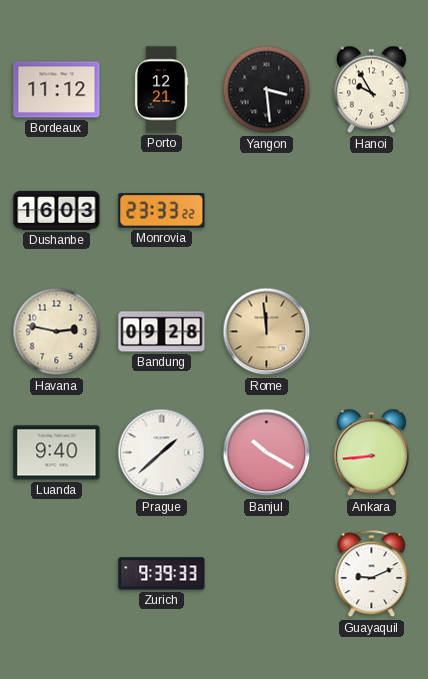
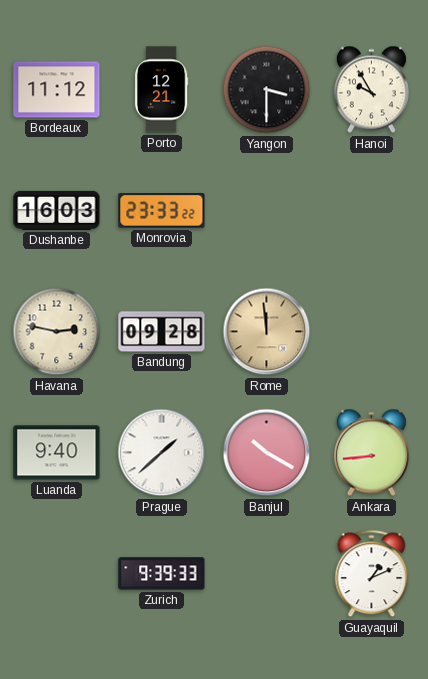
Yangon: 3:29 -> 3:30 (267, 90)
Guayaquil: 9:11 -> 1:11 (372, 574)
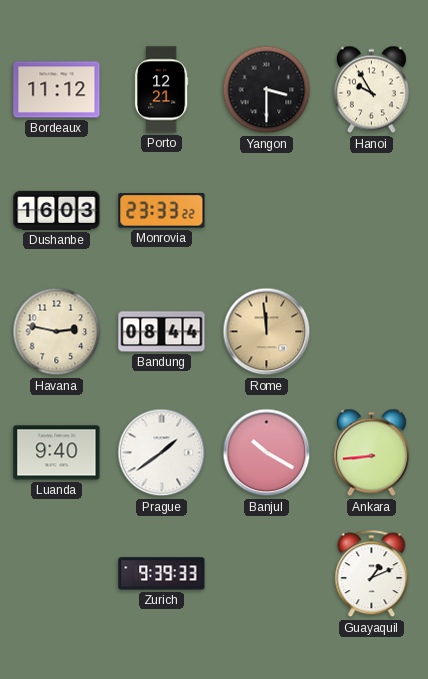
Bandung: 09:28 -> 08:44 (162, 332)
Prague: 1:38 -> 1:39 (162, 453)
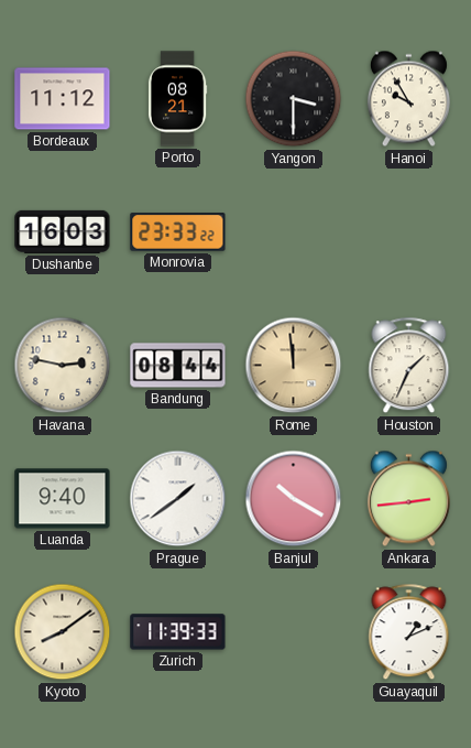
Porto: 12:21 -> 08:21 (177, 99)
Houston: none -> 1:34 (409, 366)
Ankara: 8:44 -> 2:44 (408, 499)
Kyoto: none -> 8:09 (63, 632)
Zurich: 9:39 -> 11:39 (178, 632)
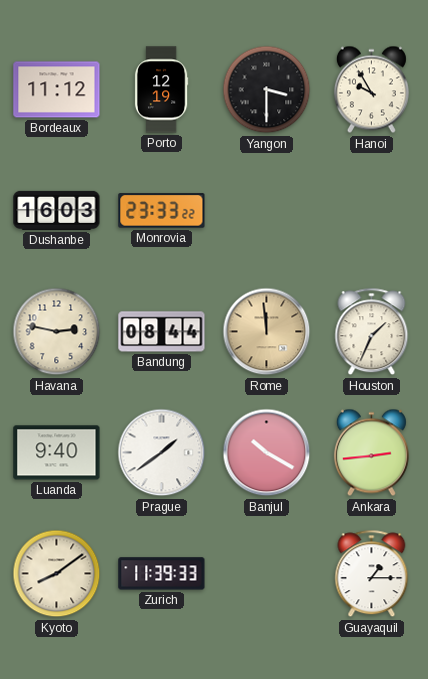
Porto: 08:21 -> 12:19 (161, 90)
Guayaquil: 1:11 -> 1:15 (372, 574)
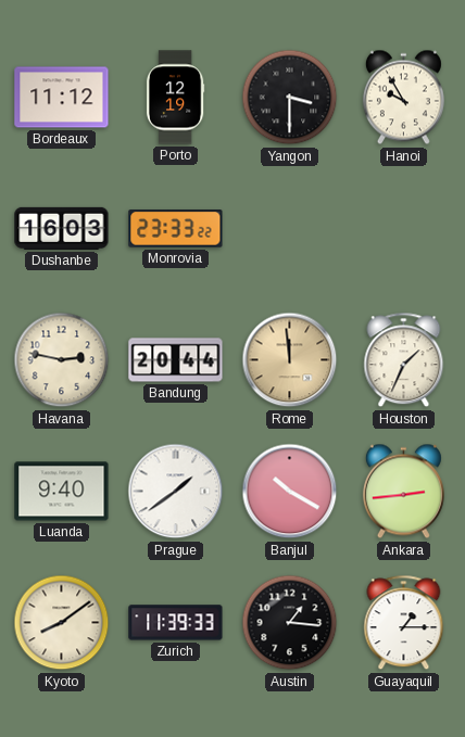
Bandung: 08:44 -> 20:44 (176, 360)
Austin: none -> 1:16 (290, 623)
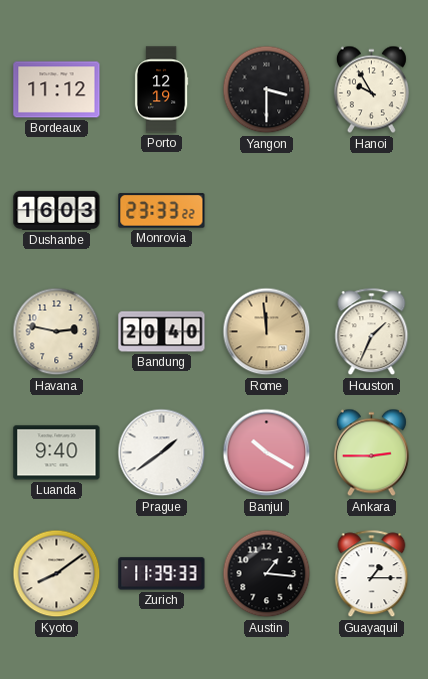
Bandung: 20:44 -> 20:40 (162, 332)
Ankara: 2:44 -> 2:45 (371, 453)
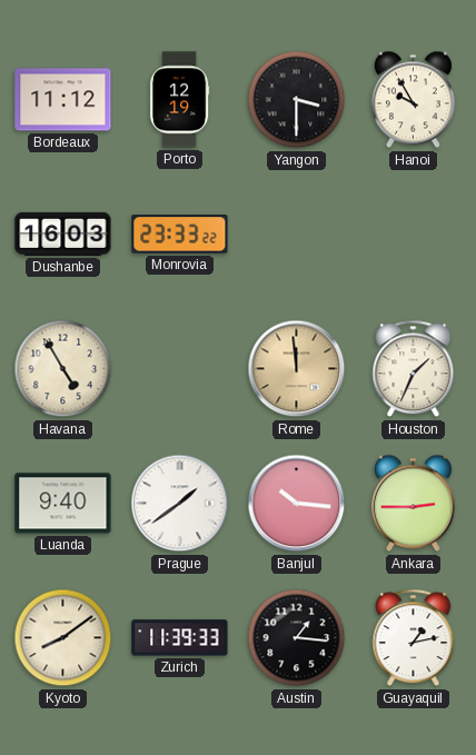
Havana: 2:47 -> 4:55 (63, 369)
Bandung: 20:40 -> none (162, 332)
Banjul: 10:20 -> 10:16 (297, 504)
Guayaquil: 1:15 -> 1:13 (414, 638)
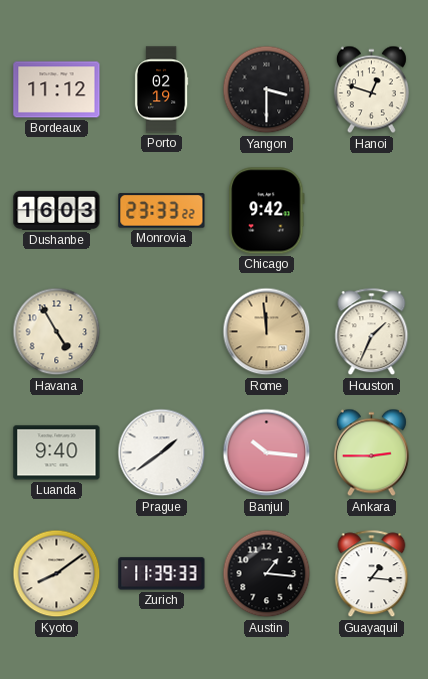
Porto: 12:19 -> 02:19 (161, 90)
Hanoi: 9:55 -> 12:48 (371, 90)
Chicago: none -> 9:42 (267, 211)
Guayaquil: 1:13 -> 1:16 (372, 574)
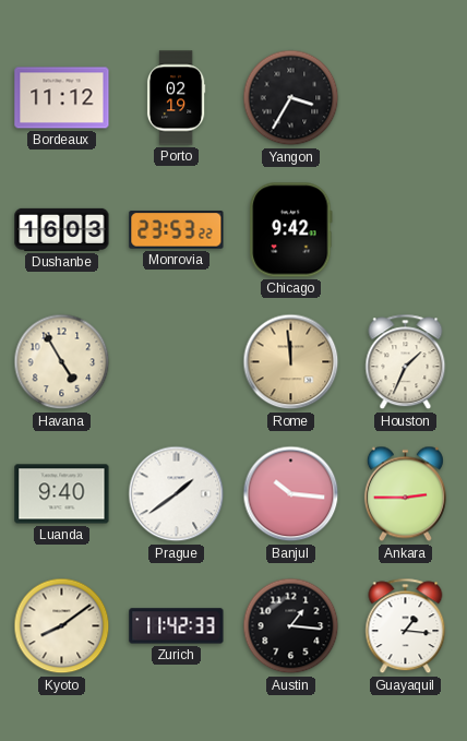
Yangon: 3:30 -> 3:35 (291, 98)
Hanoi: 12:48 -> none (371, 90)
Monrovia: 23:33 -> 23:53 (177, 230)
Zurich: 11:39 -> 11:42 (177, 626)
